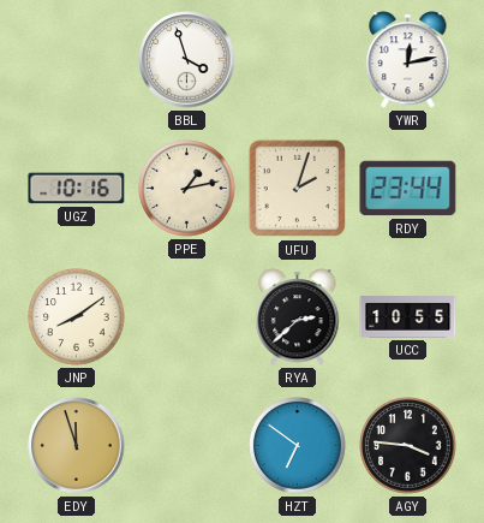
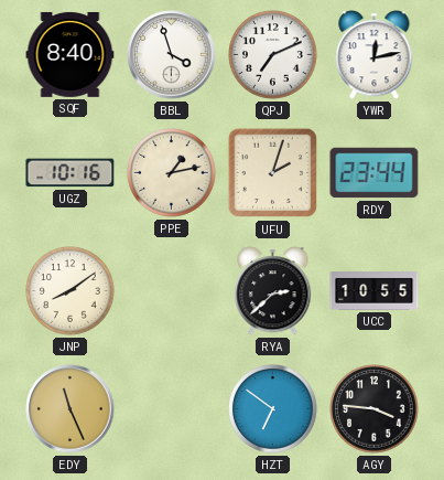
SQF: none -> 8:40 (71, 54)
QPJ: none -> 7:11 (273, 55)
EDY: 11:57 -> 11:26 (71, 409)
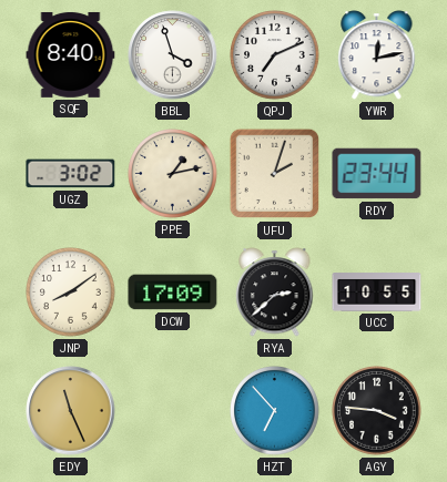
UGZ: 10:16 -> 3:02 (71, 174)
DCW: none -> 17:09 (173, 293)
HZT: 6:51 -> 6:53 (275, 411)
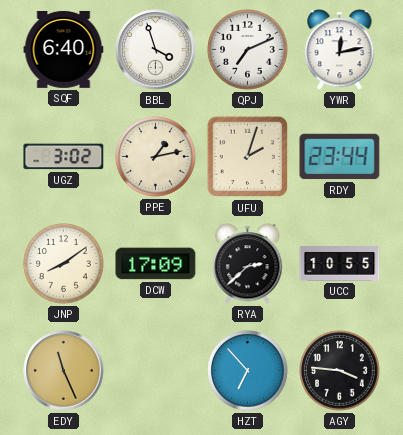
SQF: 8:40 -> 6:40 (64, 49)
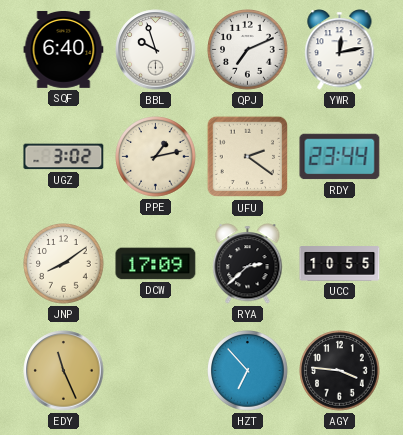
BBL: 3:57 -> 9:57 (156, 50)
UFU: 2:03 -> 2:21 (248, 157)
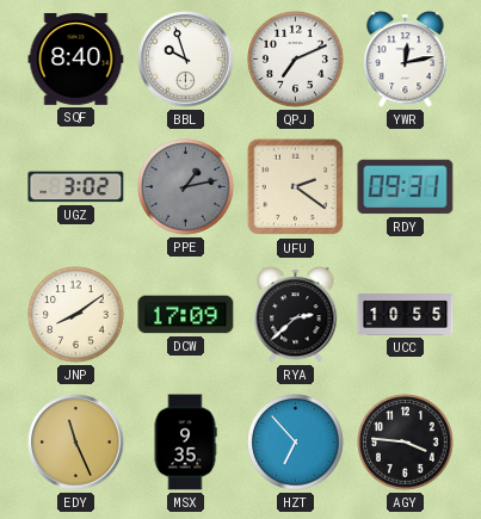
SQF: 6:40 -> 8:40 (76, 58)
PPE dial: cream -> grey (186, 187)
RDY: 23:44 -> 09:31 (406, 187)
MSX: none -> 9:35 (185, 443)
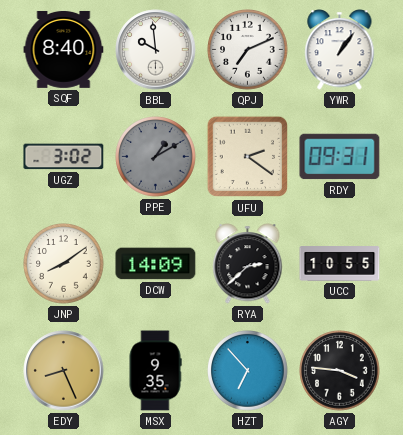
BBL: 9:57 -> 9:59 (156, 50)
YWR: 12:13 -> 1:06 (340, 50)
PPE: 1:13 -> 1:10 (156, 157)
DCW: 17:09 -> 14:09 (156, 264)
EDY: 11:26 -> 8:26 (64, 371)
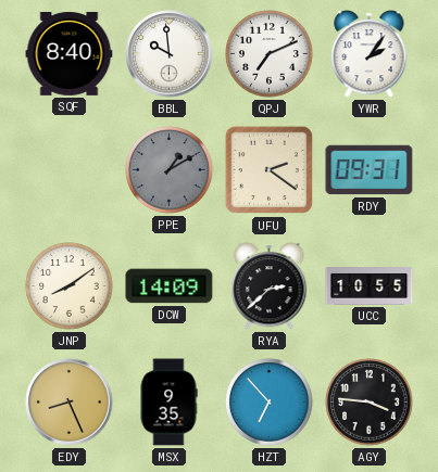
YWR: 1:06 -> 2:06 (370, 54)
UGZ: 3:02 -> none (64, 157)
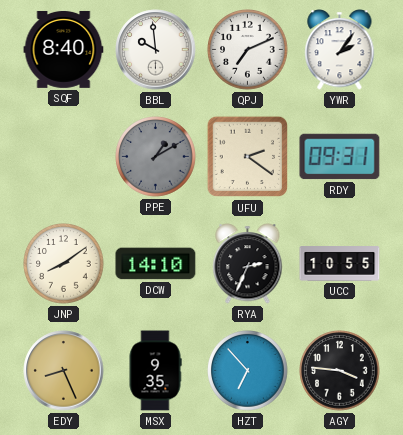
DCW: 14:09 -> 14:10 (156, 264)
RYA: 2:38 -> 2:34 (248, 264)
